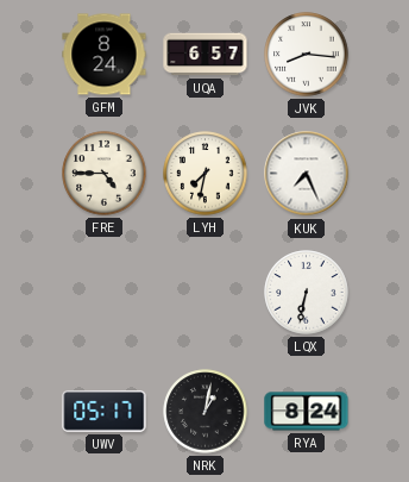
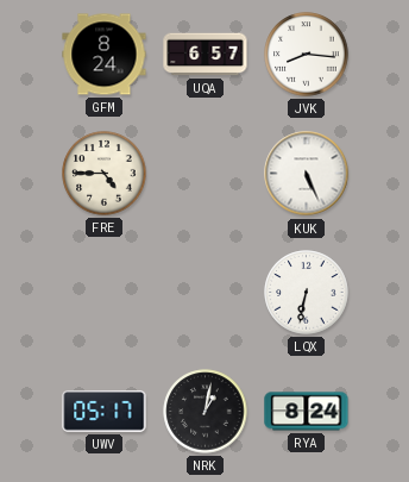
LYH: 7:32 -> none (206, 174)
KUK: 7:26 -> 5:26 (307, 174)
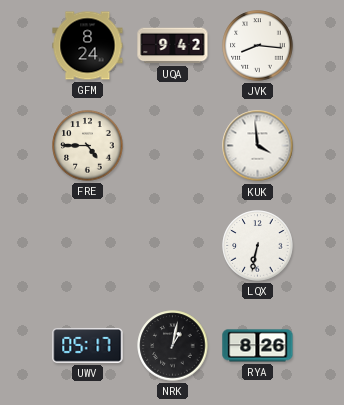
UQA: 6:57 -> 9:42 (173, 46)
KUK: 5:26 -> 3:59 (258, 146)
RYA: 8:24 -> 8:26 (258, 346)
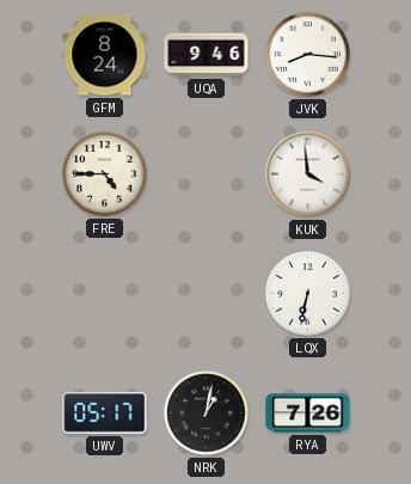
UQA: 9:42 -> 9:46 (207, 55)
RYA: 8:26 -> 7:26 (308, 413)
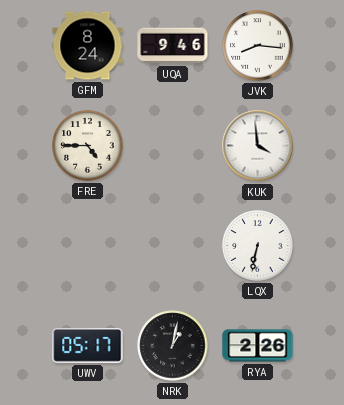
RYA: 7:26 -> 2:26 (258, 346)
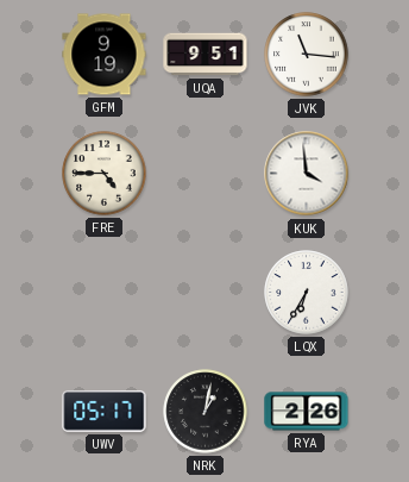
GFM: 8:24 -> 9:19 (105, 55)
UQA: 9:46 -> 9:51 (206, 55)
JVK: 8:16 -> 11:16 (307, 55)
LQX: 6:32 -> 6:35 (307, 293)
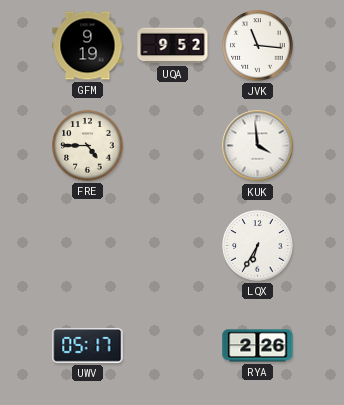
UQA: 9:51 -> 9:52 (173, 46)
NRK: 1:02 -> none (206, 412)
